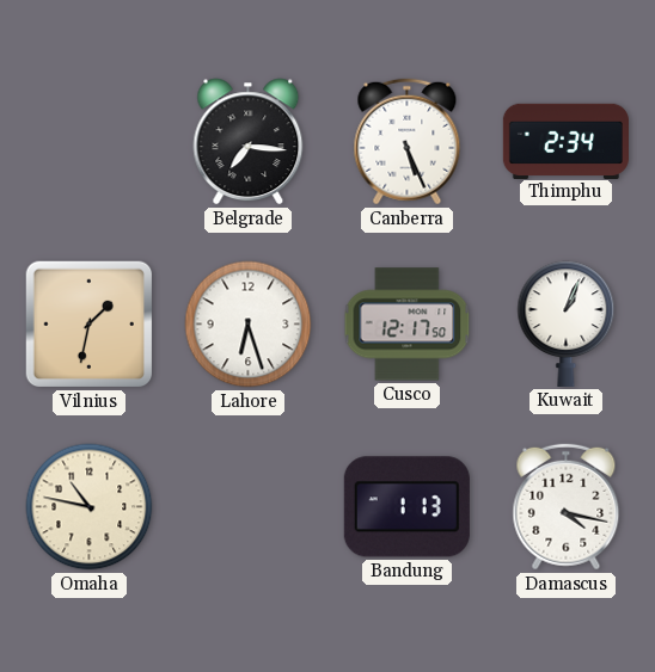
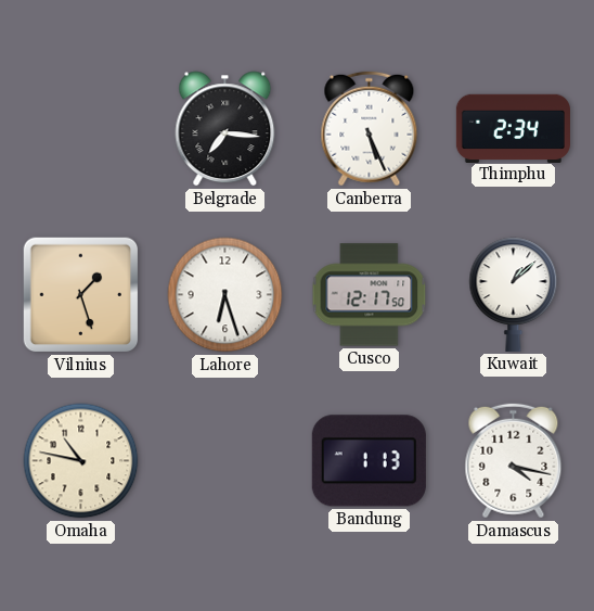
Vilnius: 1:32 -> 1:27 (81, 295)
Kuwait: 1:04 -> 1:08 (514, 294)
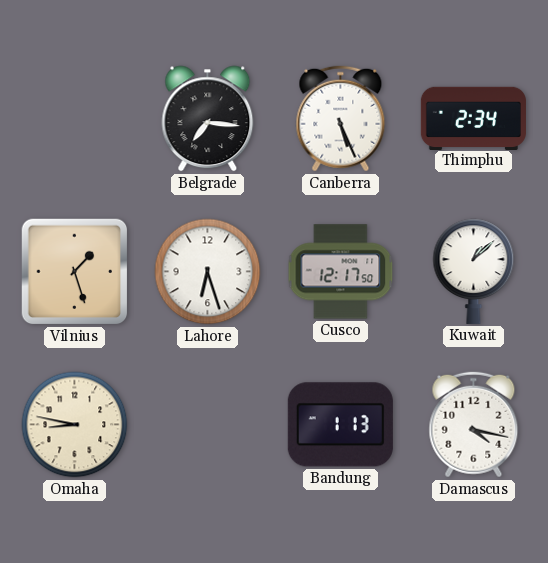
Omaha: 10:47 -> 8:47 (75, 425)
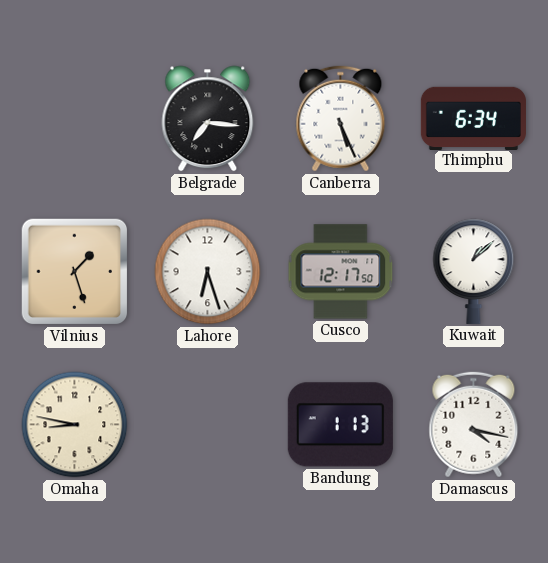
Thimphu: 2:34 -> 6:34 (473, 118)
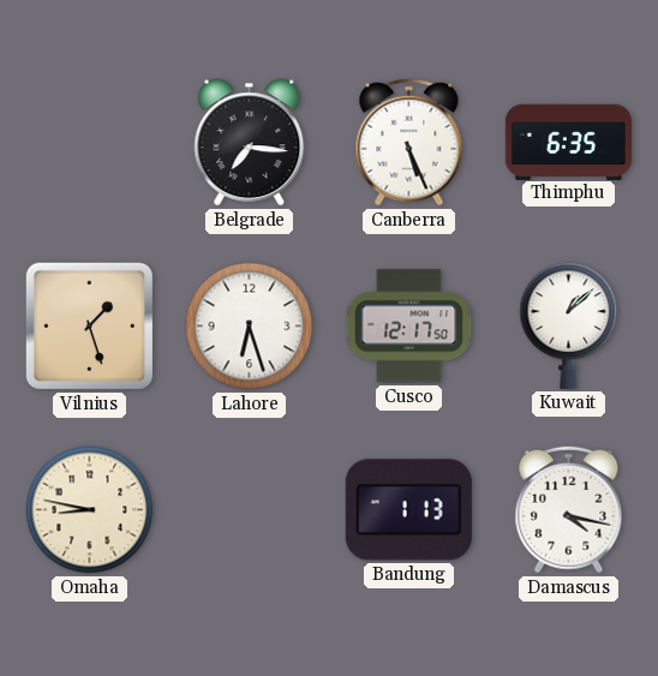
Thimphu: 6:34 -> 6:35 (568, 142)
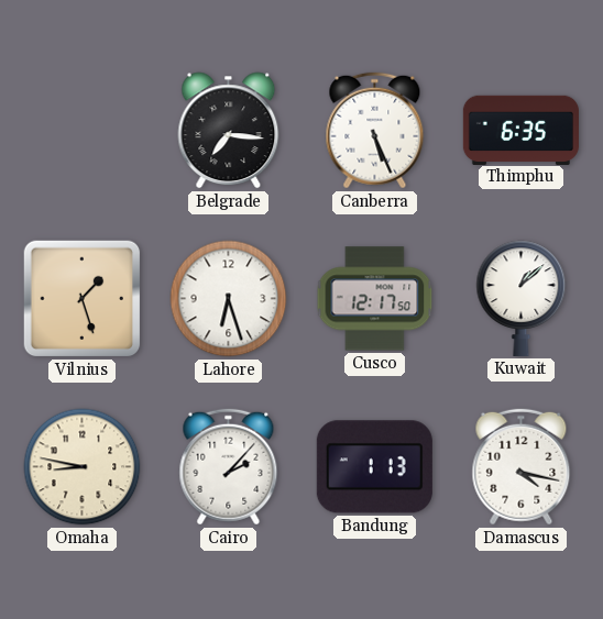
Cairo: none -> 2:07 (229, 467)
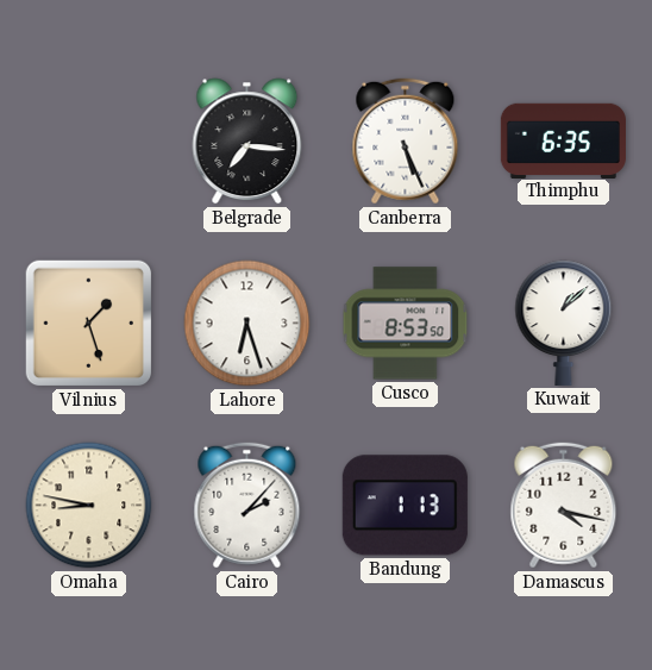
Cusco: 12:17 -> 8:53 (406, 324)
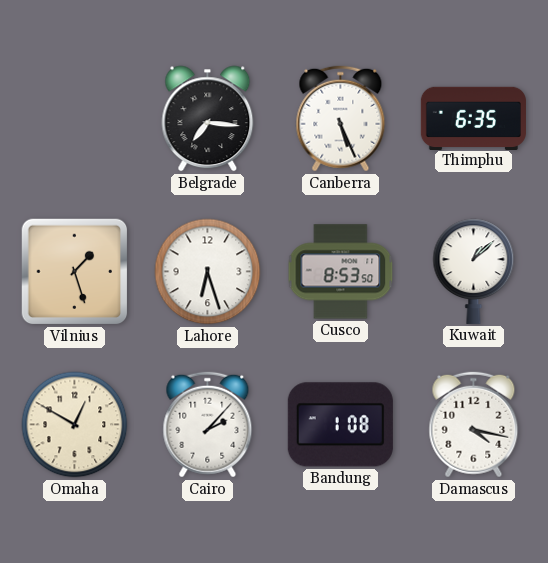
Omaha: 8:47 -> 12:50 (75, 425)
Bandung: 1:13 -> 1:08 (340, 425)
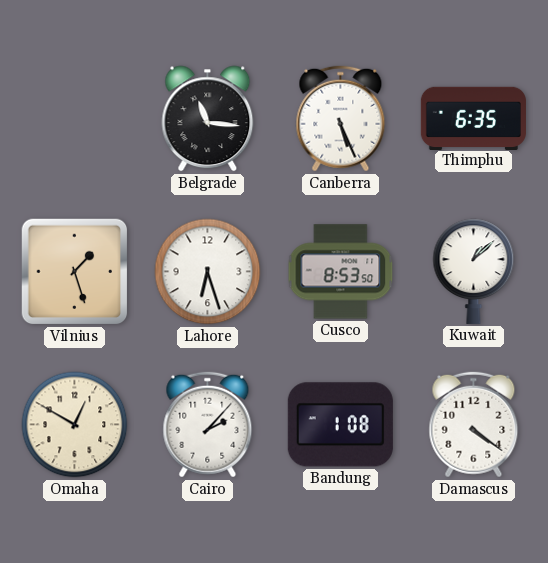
Belgrade: 7:16 -> 11:16 (208, 119)
Damascus: 4:17 -> 4:21 (474, 425)
